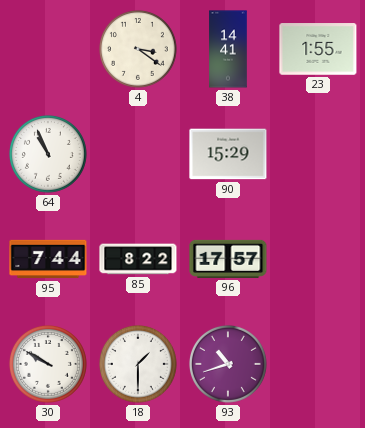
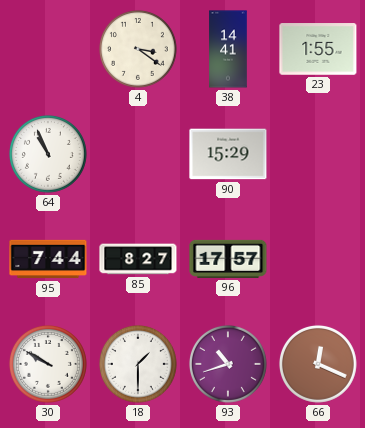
85: 8:22 -> 8:27 (138, 259)
66: none -> 12:19 (318, 364)
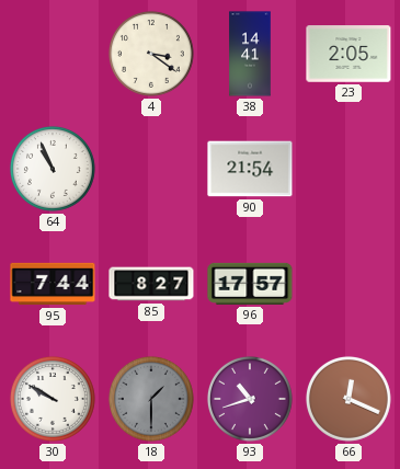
23: 1:55 -> 2:05 (348, 54)
90: 15:29 -> 21:54 (250, 169)
18 dial: white -> grey (151, 399)
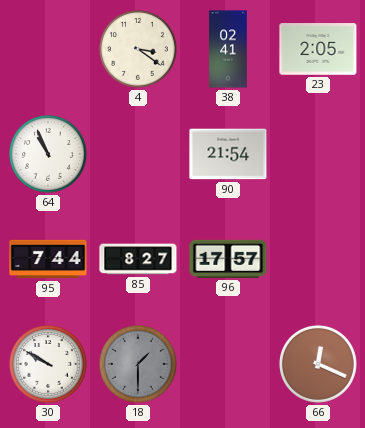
38: 14:41 -> 02:41 (228, 49)
93: 10:42 -> none (250, 399)
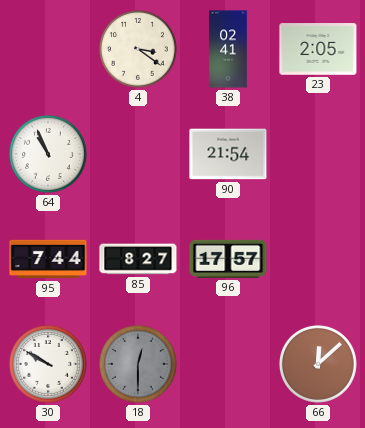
18: 1:30 -> 12:30 (138, 364)
66: 12:19 -> 12:08 (318, 364)
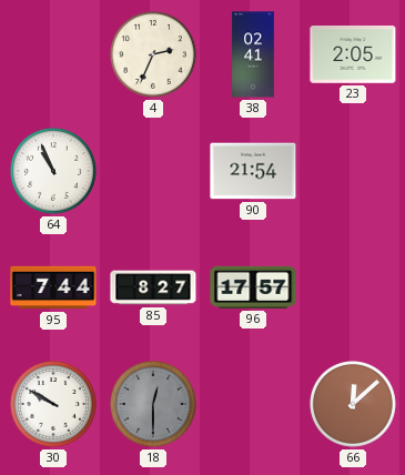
4: 3:21 -> 2:34 (153, 54)
